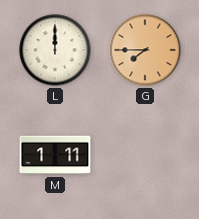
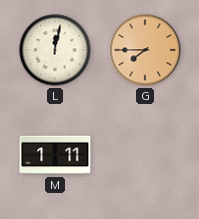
L: 12:00 -> 12:02 (55, 50)
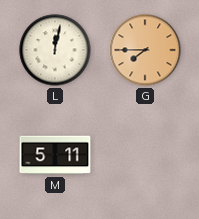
M: 1:11 -> 5:11 (55, 155)
